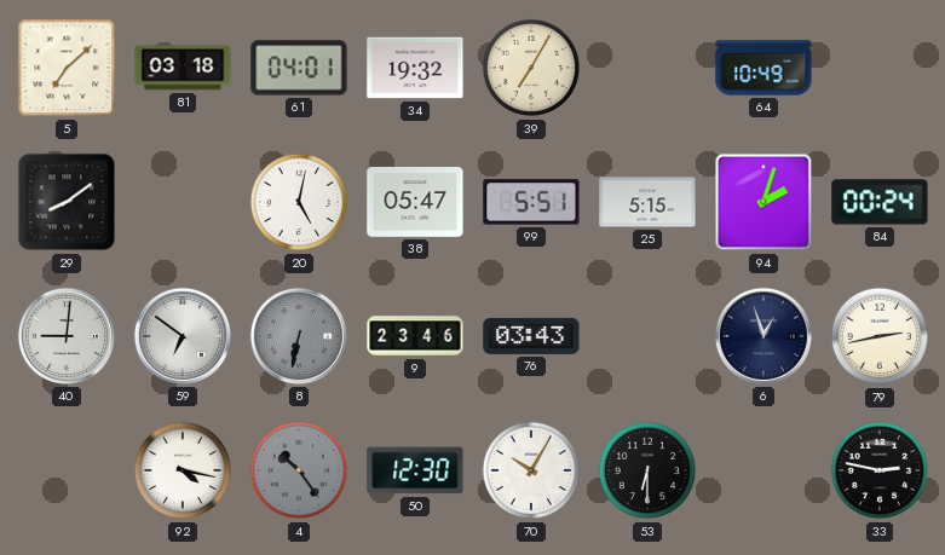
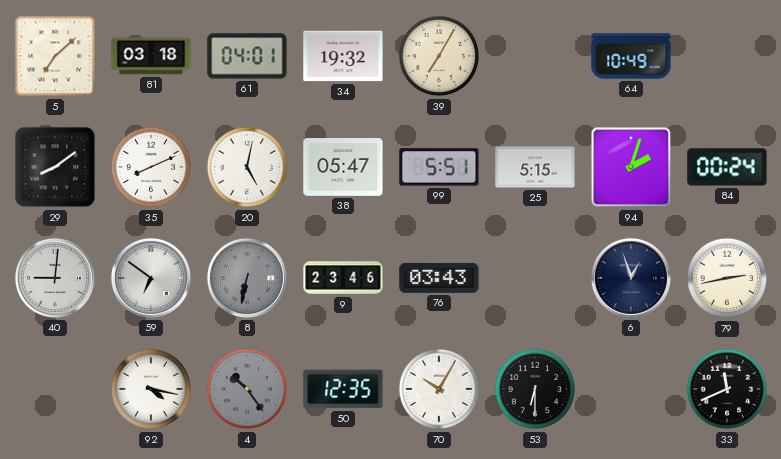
35: none -> 8:11 (151, 167)
50: 12:30 -> 12:35 (343, 389)
33: 2:47 -> 11:41 (727, 389)
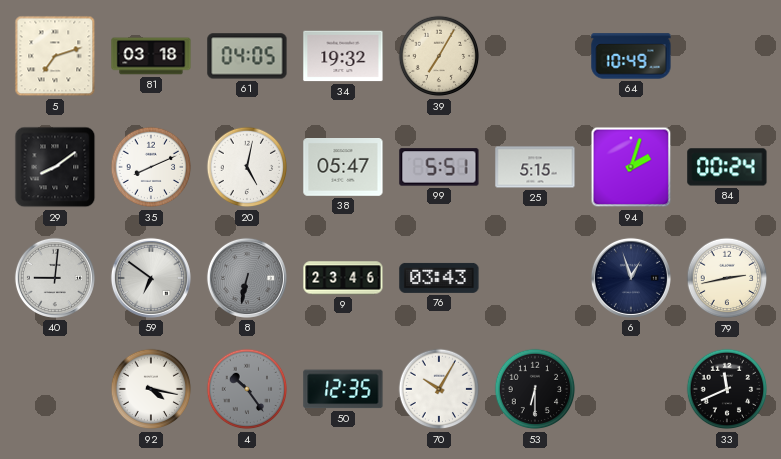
5: 7:08 -> 7:12 (55, 56)
61: 04:01 -> 04:05 (247, 56)
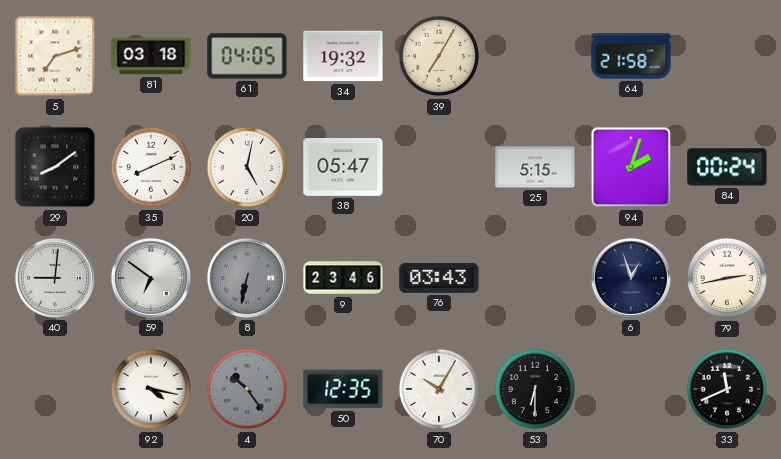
64: 10:49 -> 21:58 (631, 56)
99: 5:51 -> none (439, 167)
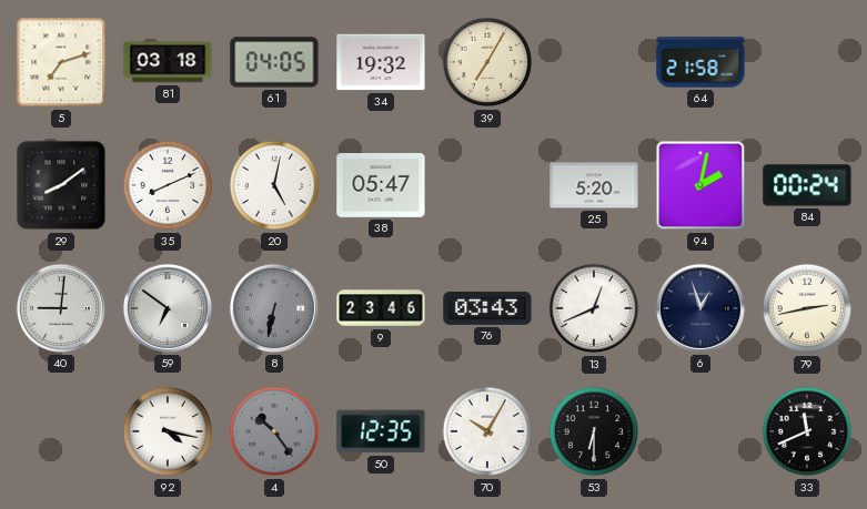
25: 5:15 -> 5:20 (594, 185)
94: 2:03 -> 2:02 (700, 185)
13: none -> 12:41 (594, 308)
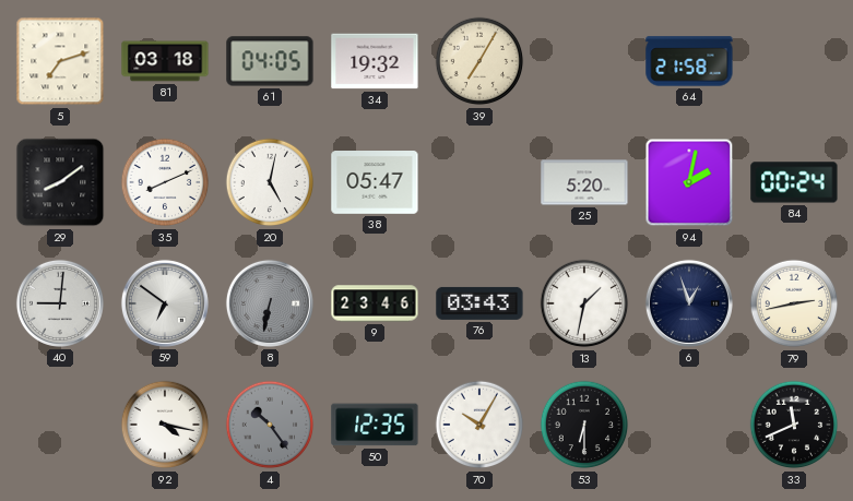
13: 12:41 -> 1:32 (584, 303)
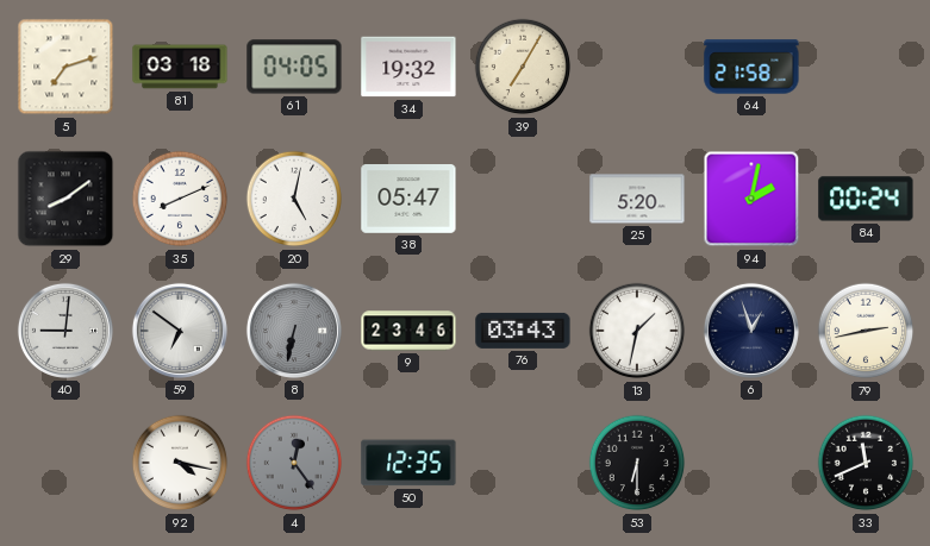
4: 10:24 -> 12:24 (294, 463)
70: 10:05 -> none (479, 425)
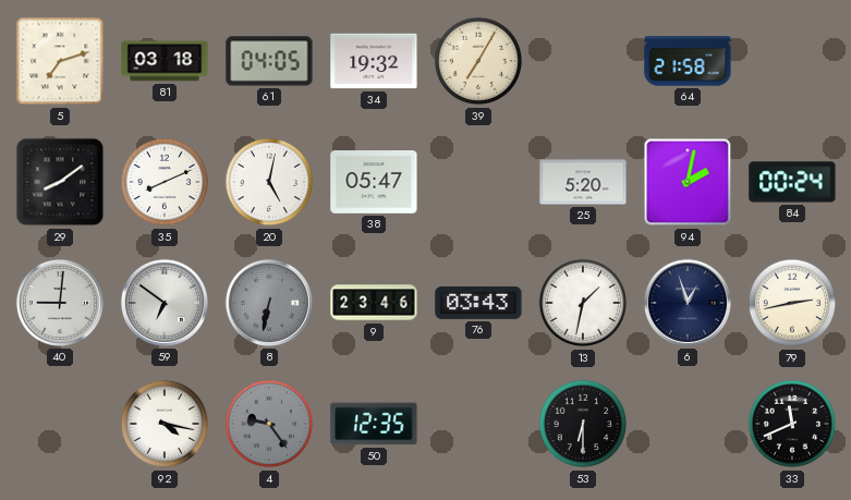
4: 12:24 -> 9:24 (269, 424)
